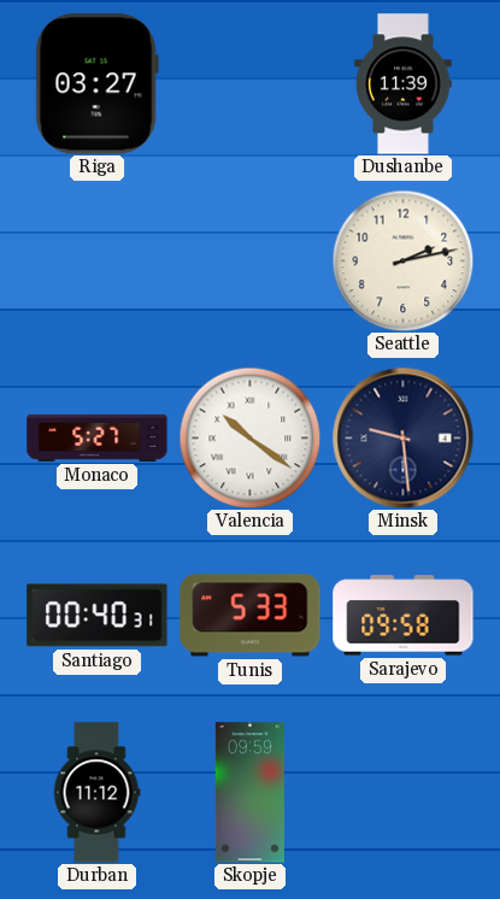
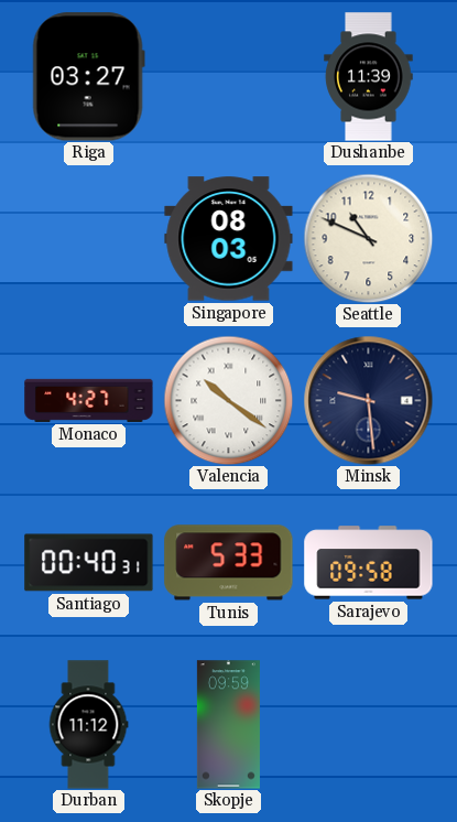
Singapore: none -> 08:03 (229, 239)
Seattle: 2:13 -> 10:49 (368, 238)
Monaco: 5:27 -> 4:27 (89, 400)
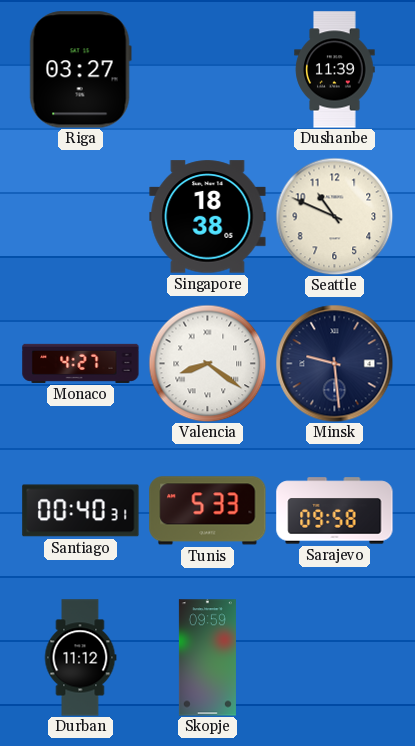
Singapore: 08:03 -> 18:38 (208, 217)
Valencia: 10:21 -> 8:21 (207, 363)
